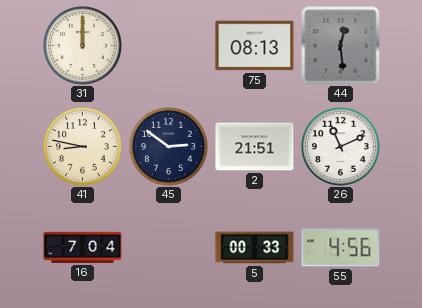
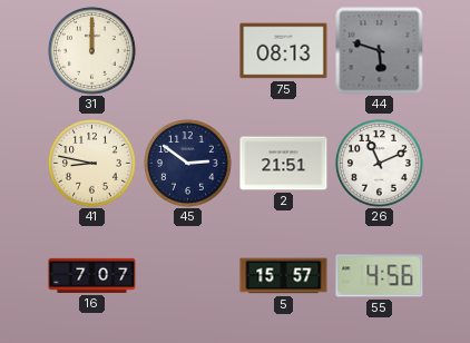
44: 12:29 -> 5:48 (380, 51)
16: 7:04 -> 7:07 (92, 275)
5: 00:33 -> 15:57 (284, 276)
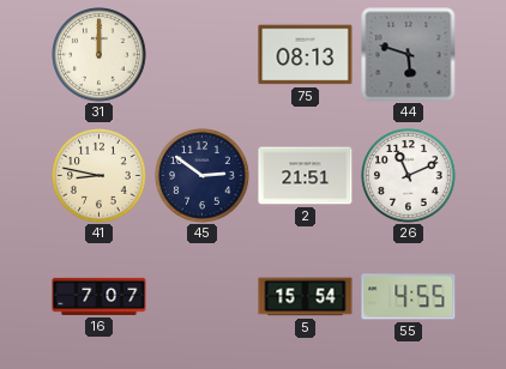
5: 15:57 -> 15:54 (306, 297)
55: 4:56 -> 4:55 (409, 297)
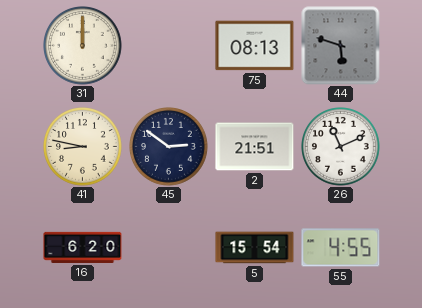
16: 7:07 -> 6:20 (83, 247)
